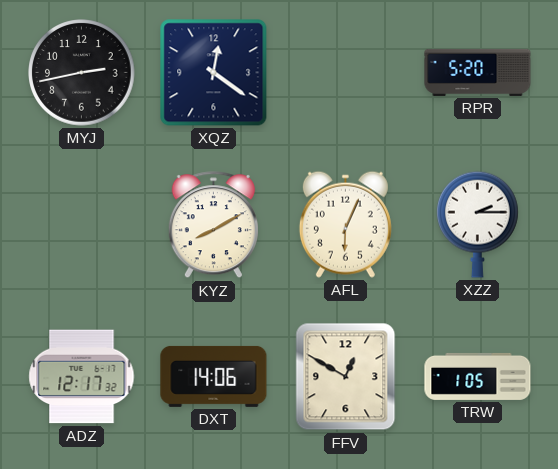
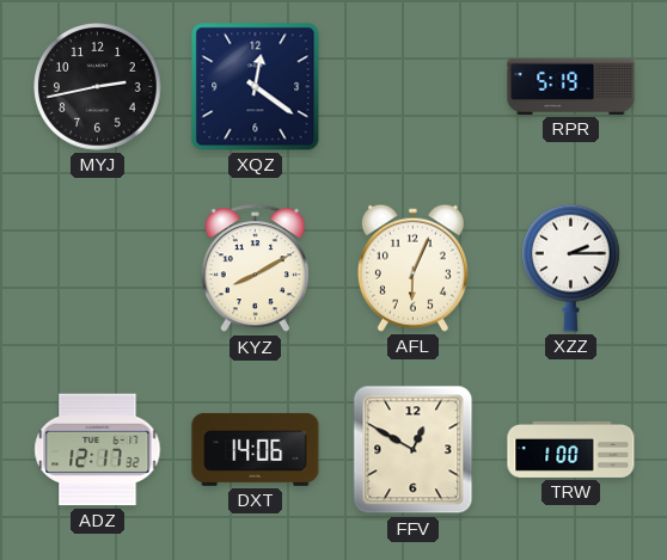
RPR: 5:20 -> 5:19 (571, 86)
TRW: 1:05 -> 1:00 (571, 449)
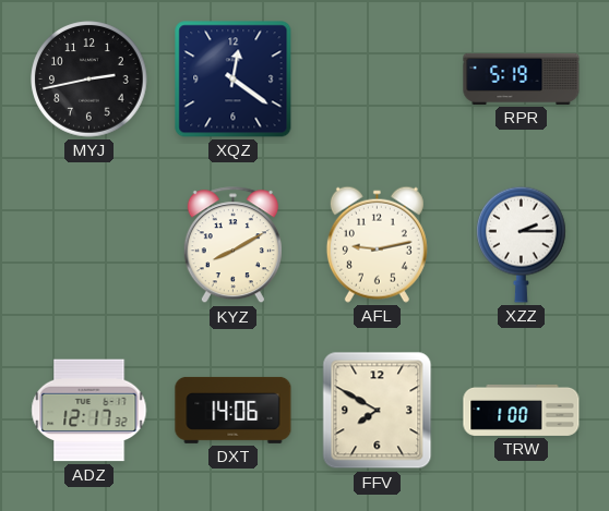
AFL: 6:04 -> 9:13 (377, 244)
FFV: 12:50 -> 7:50 (378, 411)
